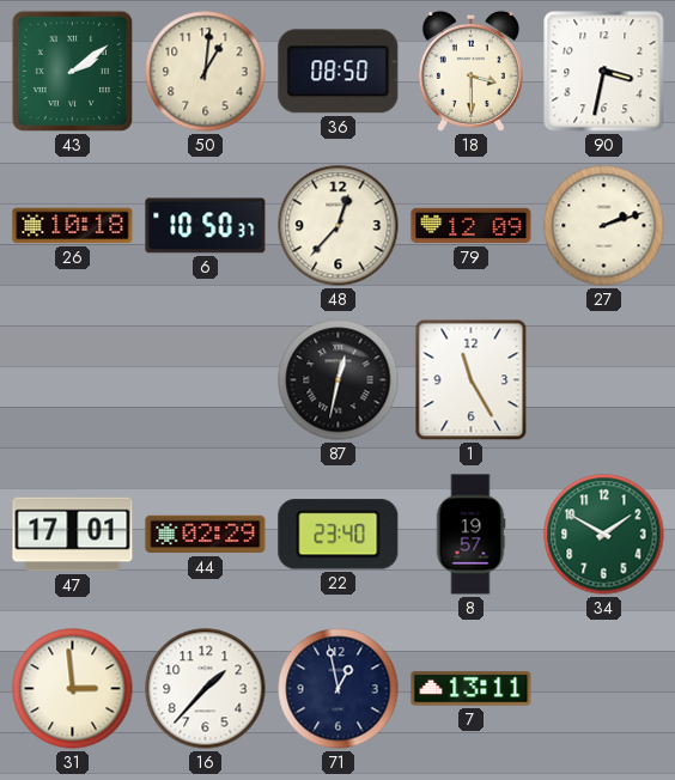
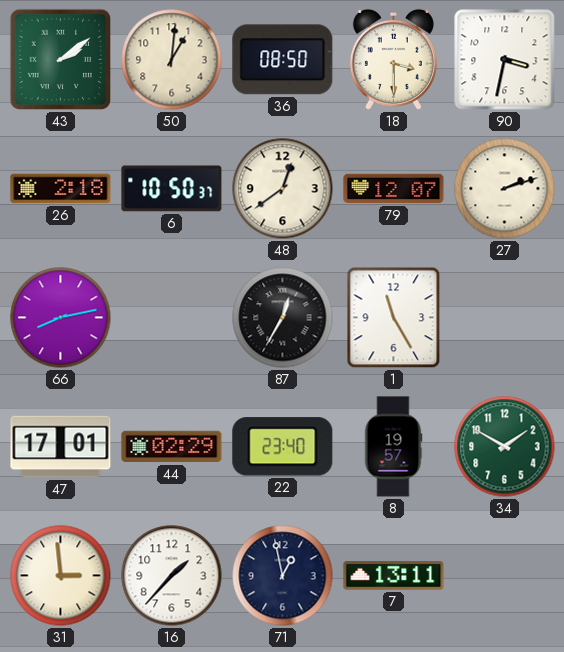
26: 10:18 -> 2:18 (61, 189)
48: 12:37 -> 12:39 (283, 189)
79: 12:09 -> 12:07 (394, 189)
66: none -> 8:13 (61, 318)
87: 12:32 -> 12:35 (283, 318)
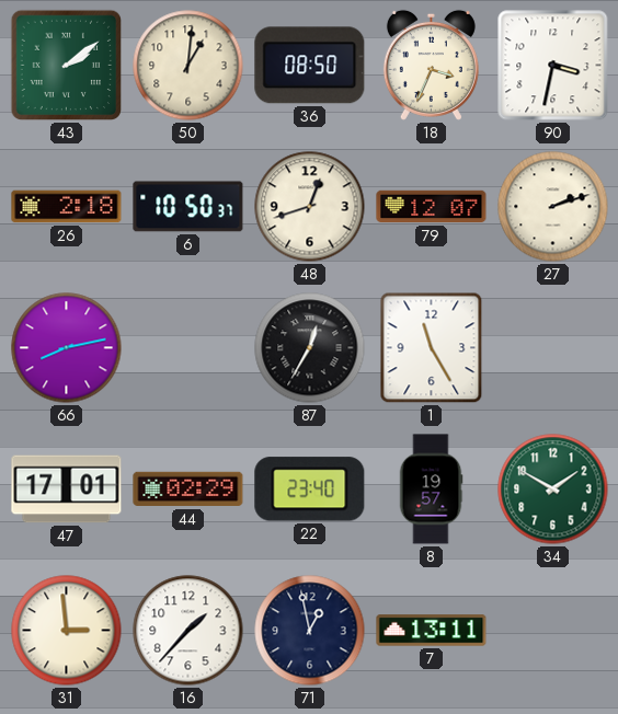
18: 3:30 -> 3:34 (431, 65)
48: 12:39 -> 12:42 (310, 207)
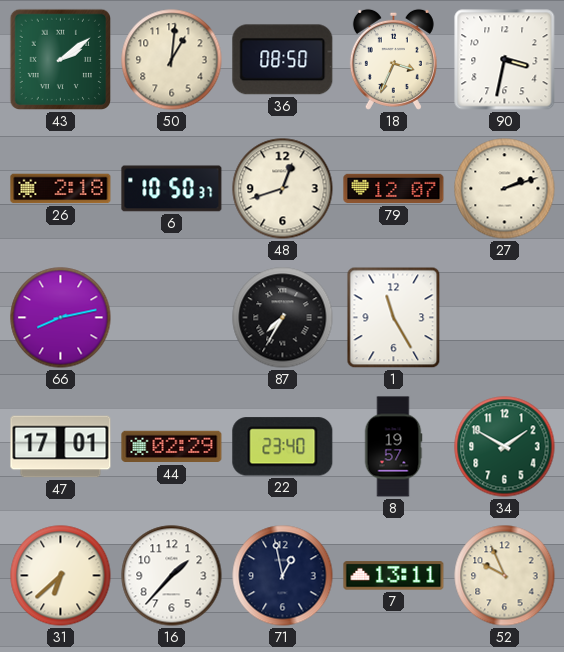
87: 12:35 -> 7:35 (283, 318)
31: 2:59 -> 6:38 (61, 576)
52: none -> 9:56 (505, 576)
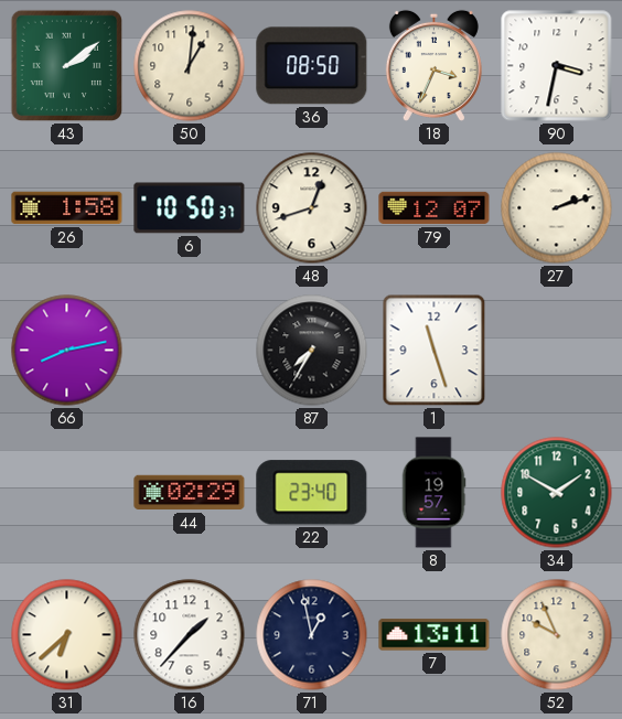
26: 2:18 -> 1:58 (67, 208)
1: 11:25 -> 11:27 (435, 351)
47: 17:01 -> none (61, 447)
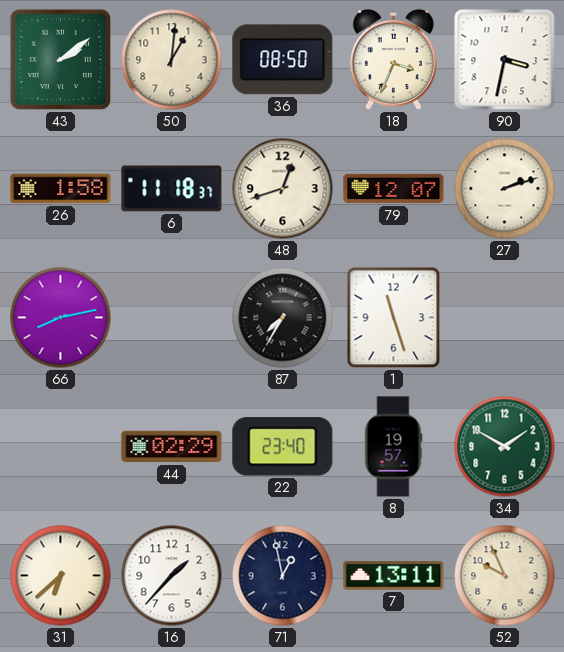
6: 10:50 -> 11:18 (172, 189)
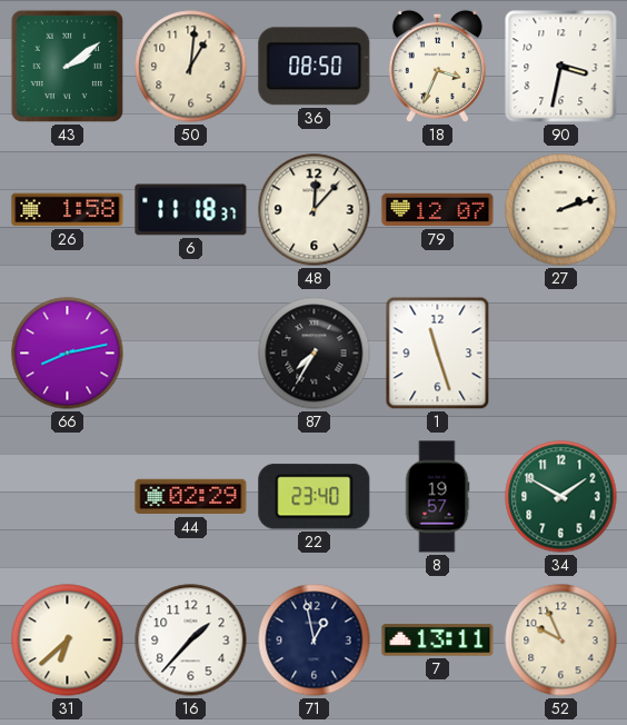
48: 12:42 -> 12:07 (315, 210)
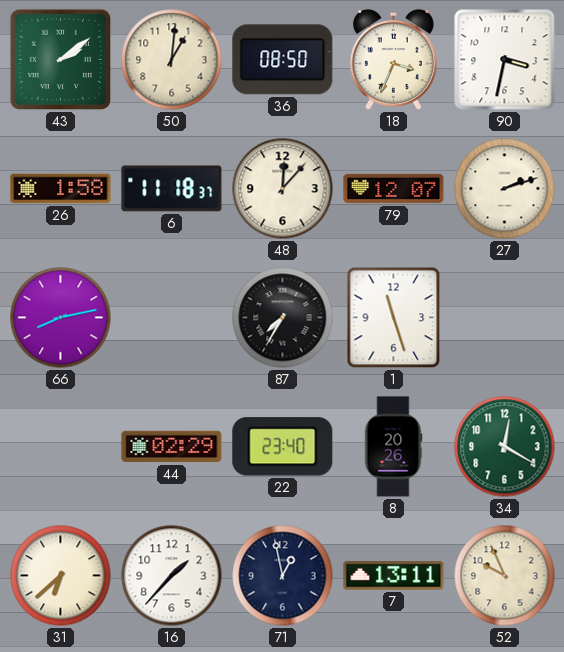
8: 19:57 -> 20:26 (393, 447)
34: 1:50 -> 12:20 (505, 447)
